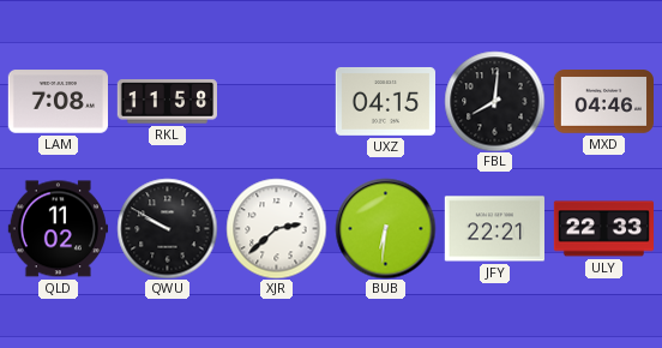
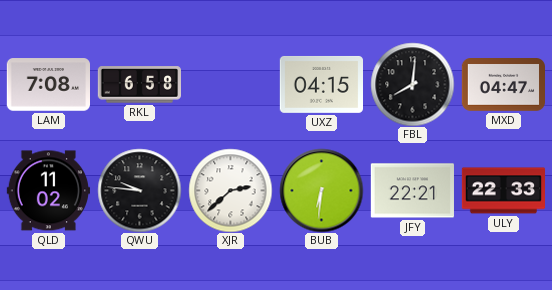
RKL: 11:58 -> 6:58 (139, 85)
MXD: 04:46 -> 04:47 (503, 85)
QWU: 9:50 -> 9:46 (139, 190)
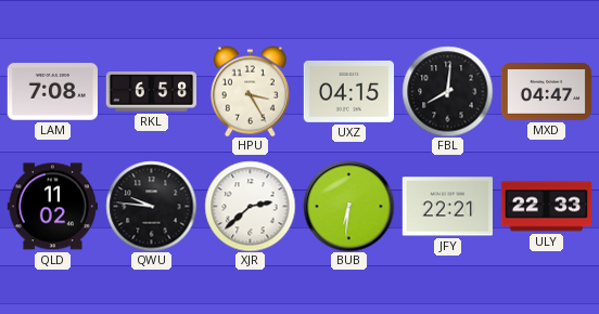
HPU: none -> 3:25 (250, 91)
